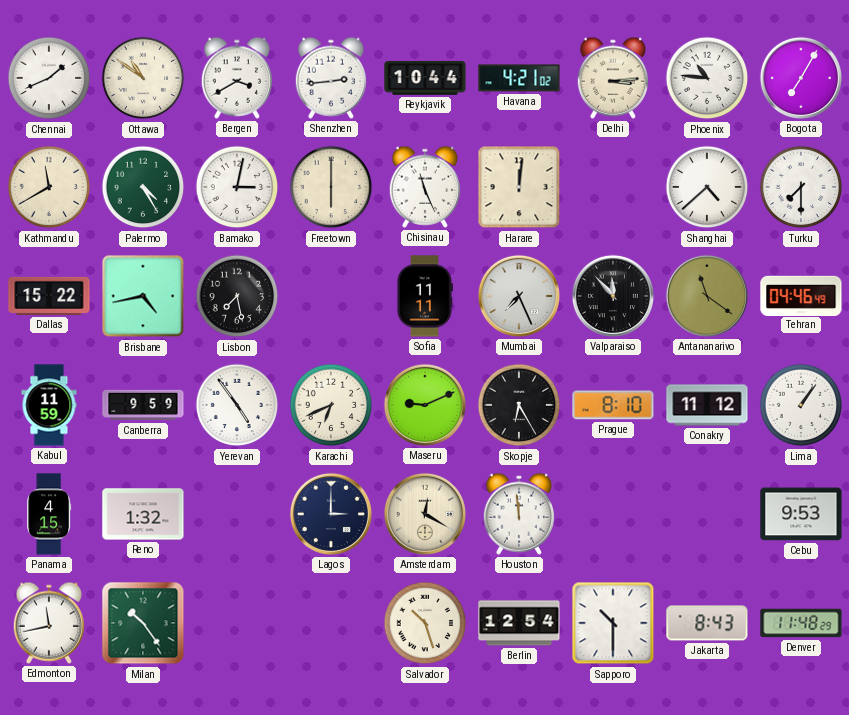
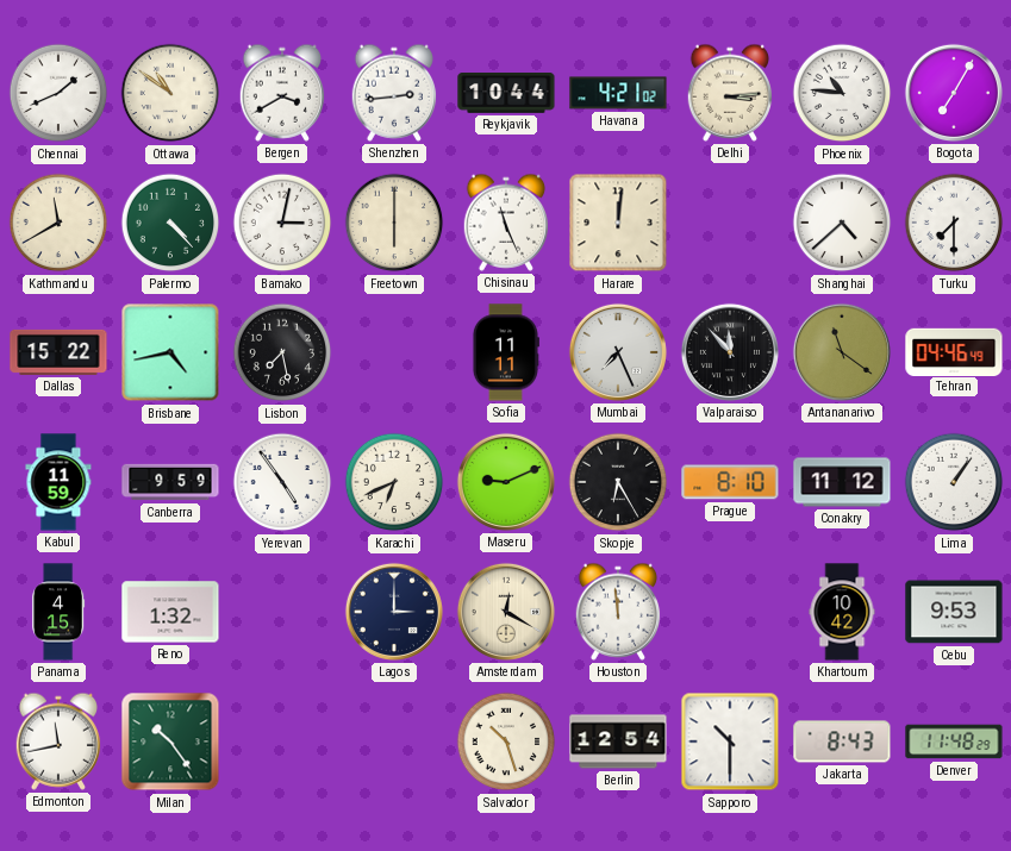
Palermo: 4:25 -> 4:23 (170, 223)
Khartoum: none -> 10:42 (842, 612)
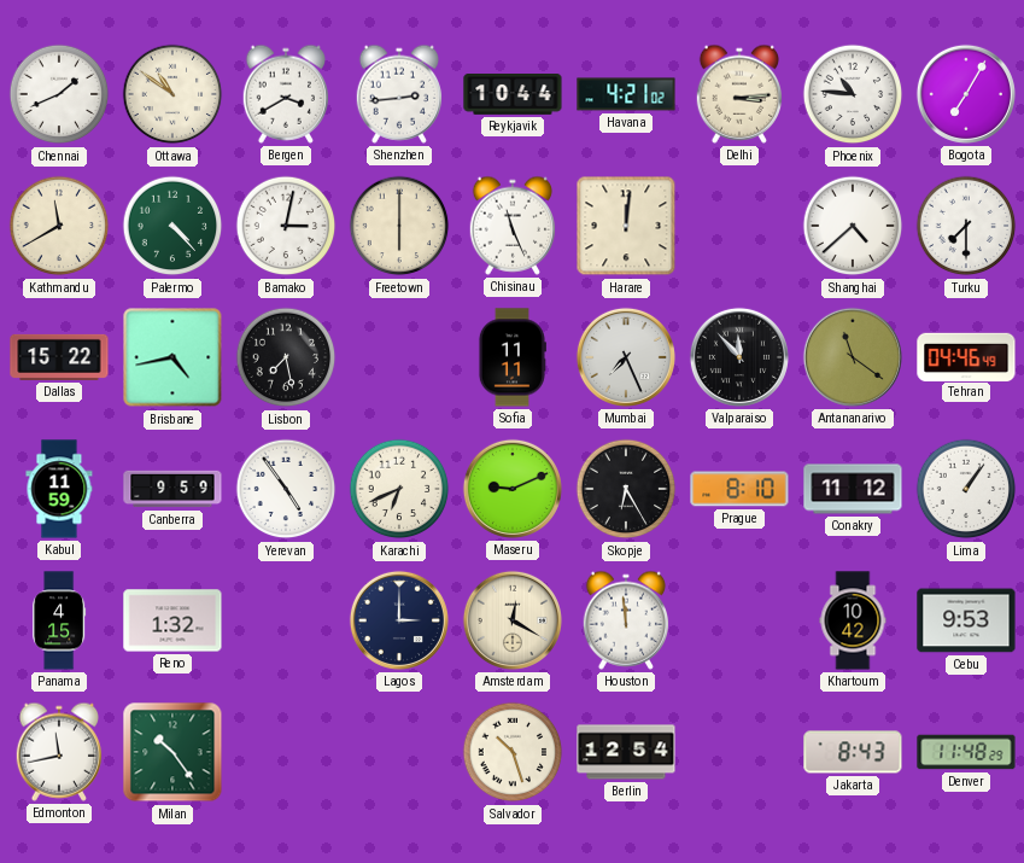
Sapporo: 10:30 -> none (730, 742)
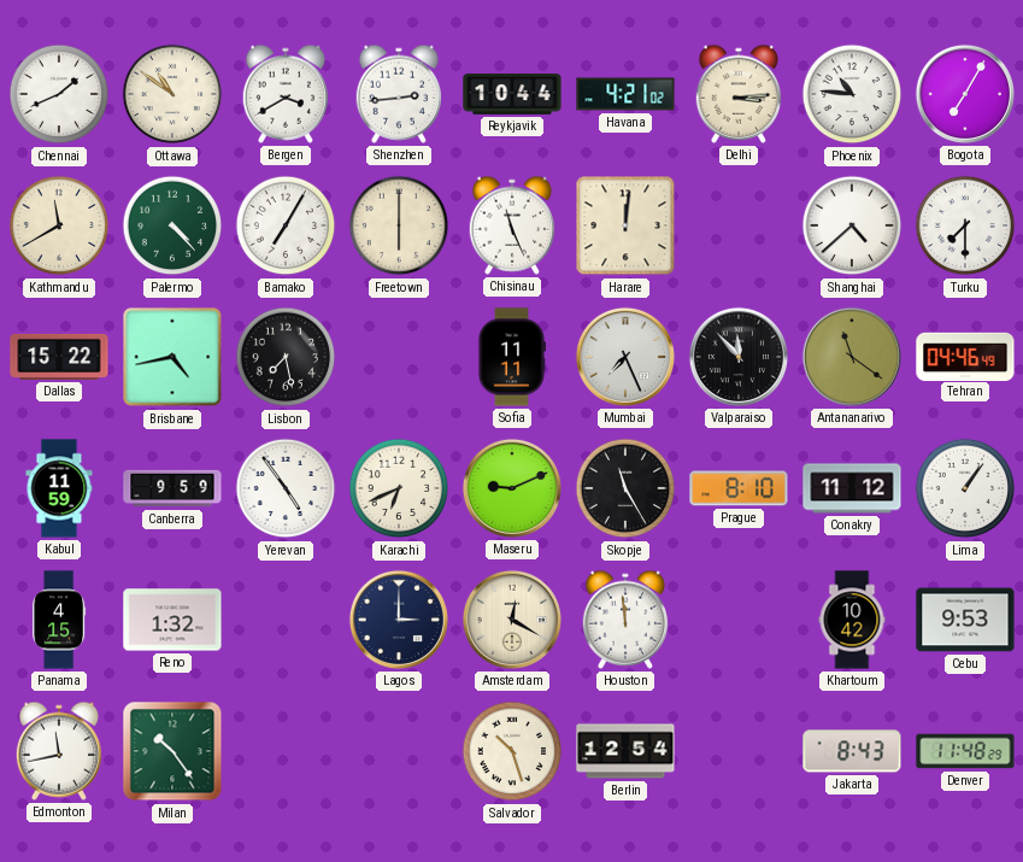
Bamako: 3:02 -> 7:05 (286, 225)
Skopje: 6:25 -> 11:25 (625, 488)
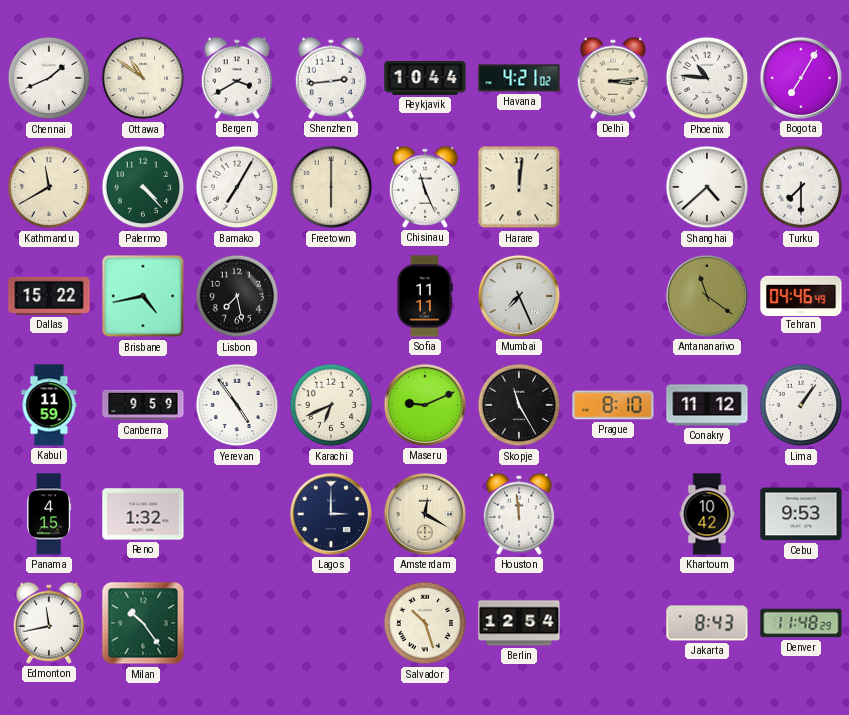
Valparaiso: 11:53 -> none (739, 357)
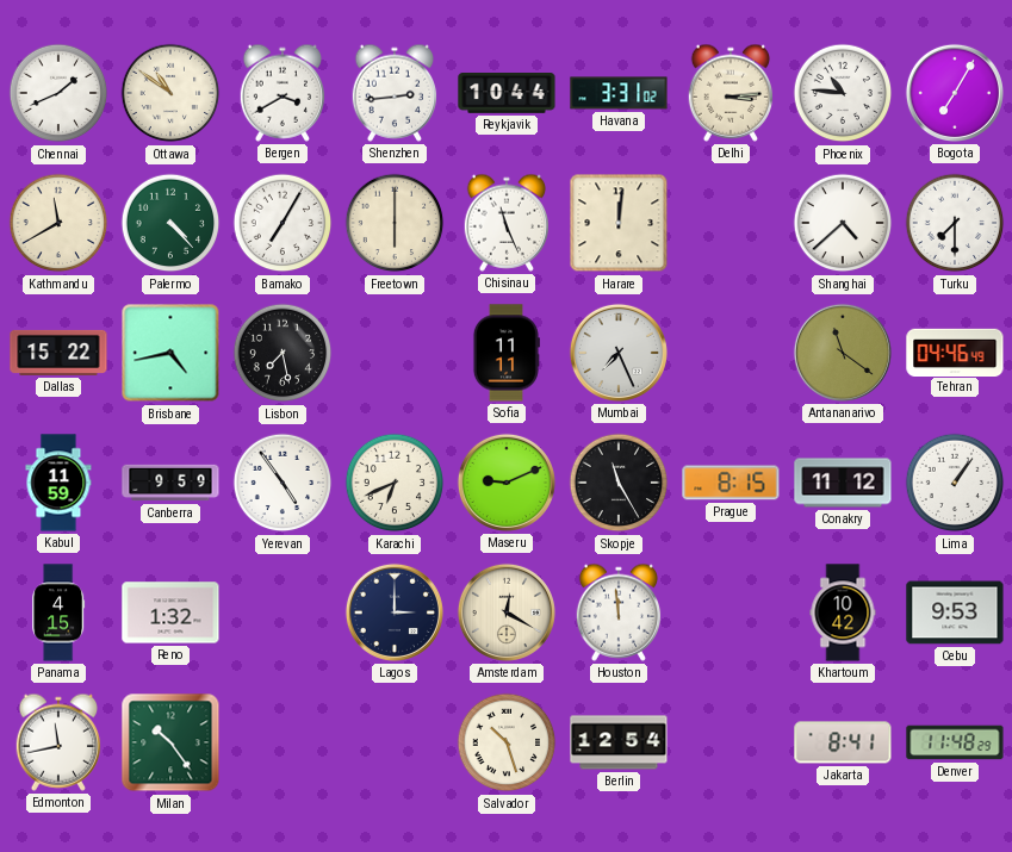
Havana: 4:21 -> 3:31 (619, 93)
Prague: 8:10 -> 8:15 (731, 483)
Jakarta: 8:43 -> 8:41 (843, 742)
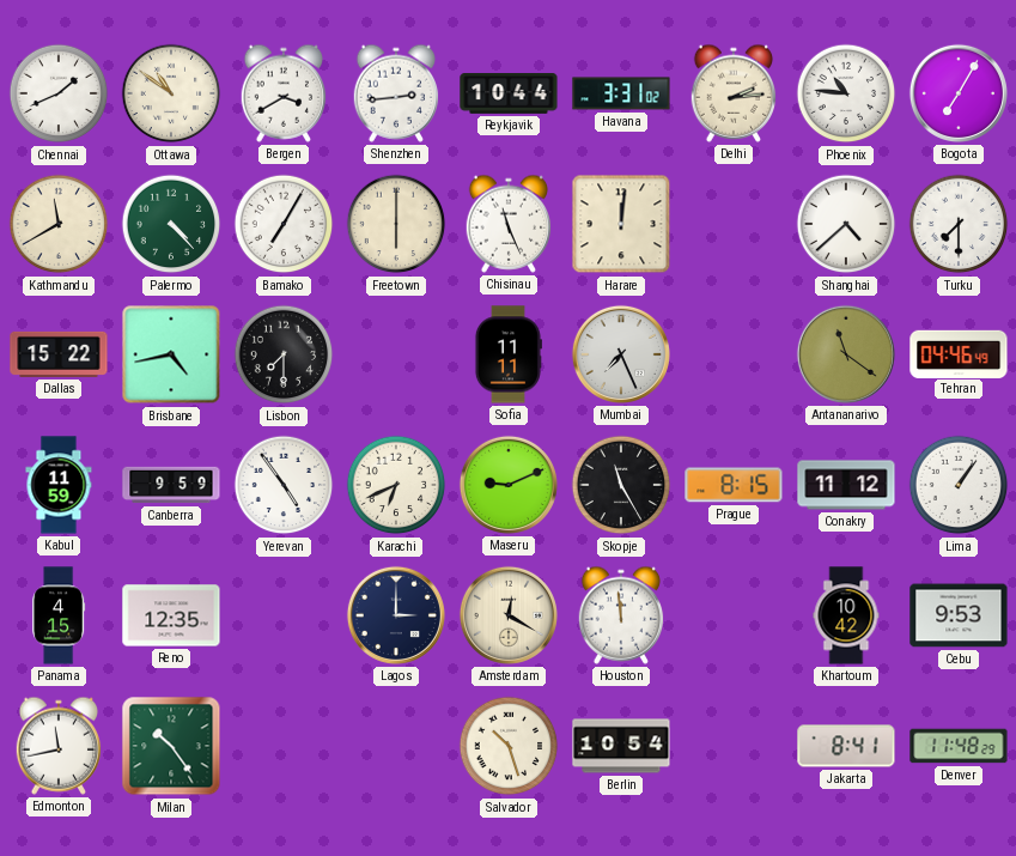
Delhi: 3:14 -> 2:14 (734, 93)
Lisbon: 7:28 -> 7:30 (284, 354)
Reno: 1:32 -> 12:35 (171, 615)
Berlin: 12:54 -> 10:54 (621, 746)
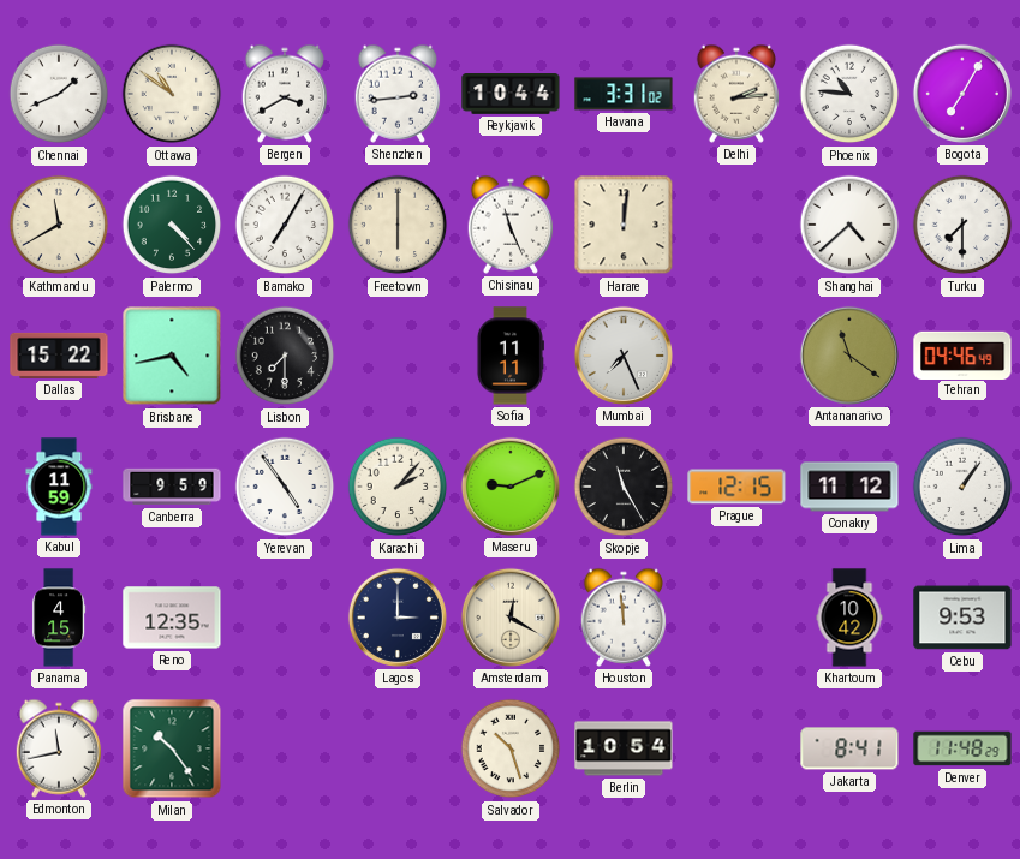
Karachi: 6:41 -> 2:07 (398, 487)
Prague: 8:15 -> 12:15 (736, 487)
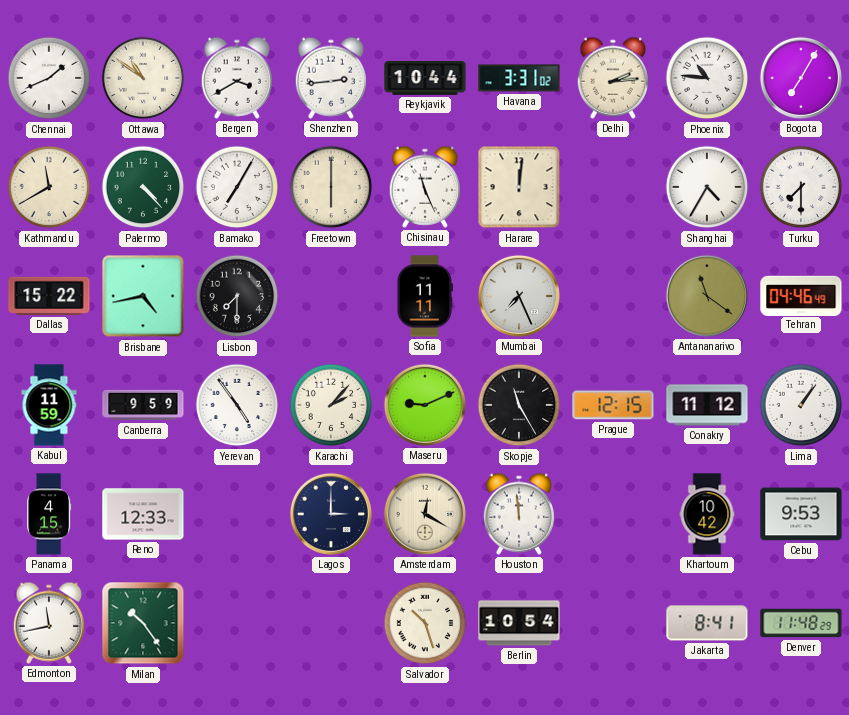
Shanghai: 4:38 -> 4:35 (707, 187)
Reno: 12:35 -> 12:33 (143, 514)
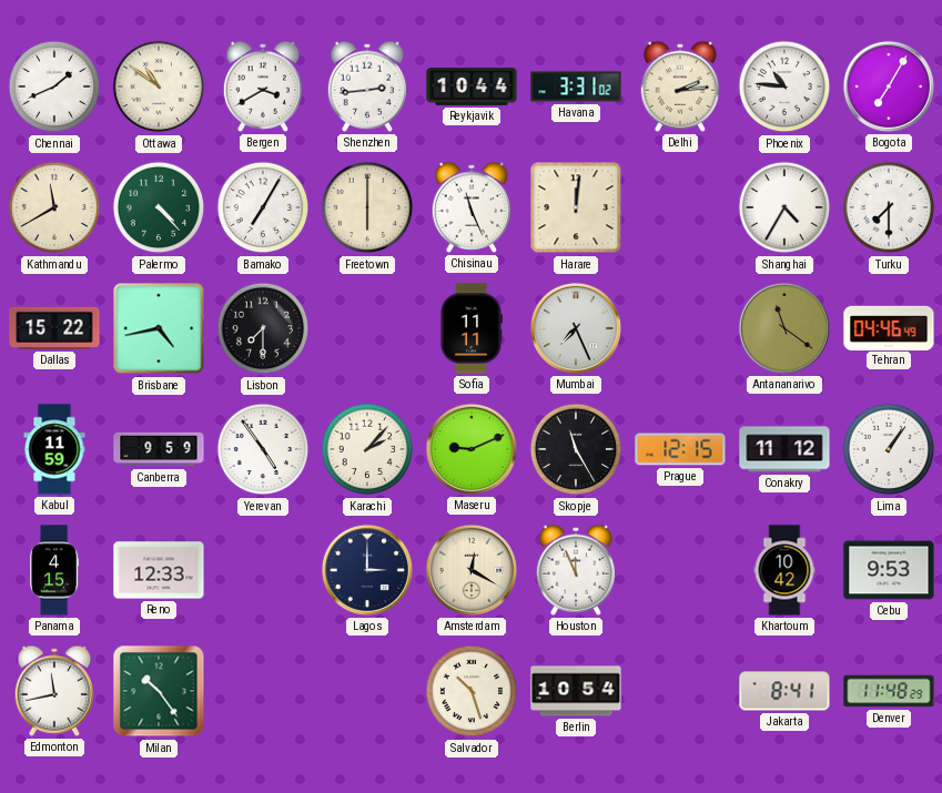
Houston: 11:59 -> 11:56 (576, 570)
